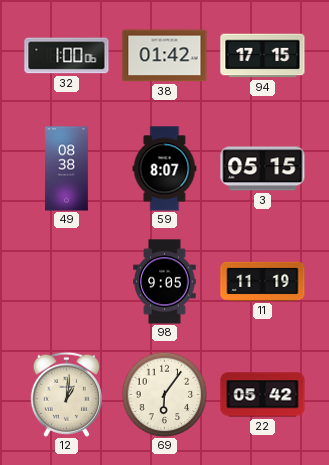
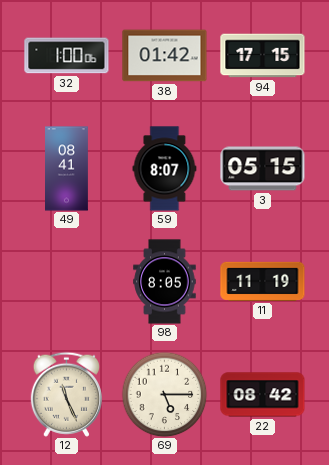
49: 08:38 -> 08:41 (67, 169)
98: 9:05 -> 8:05 (165, 282)
12: 1:01 -> 11:26 (66, 394)
69: 6:06 -> 5:15 (164, 394)
22: 05:42 -> 08:42 (263, 395)
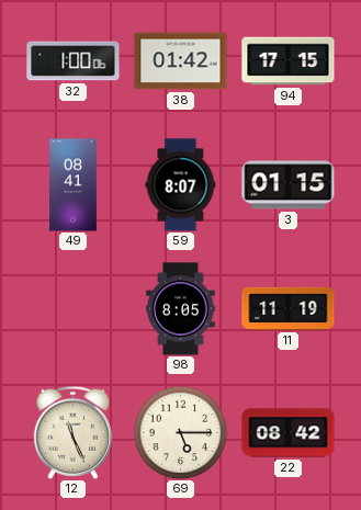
3: 05:15 -> 01:15 (289, 185)
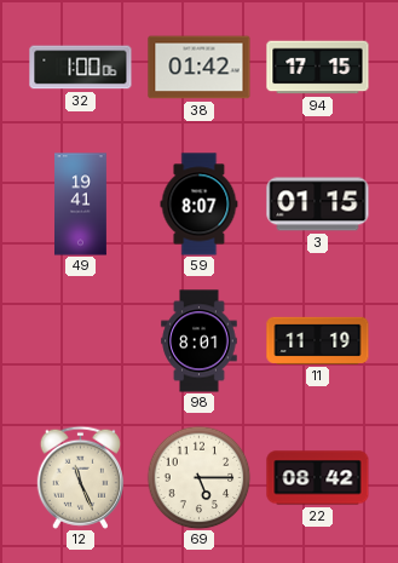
49: 08:41 -> 19:41 (81, 205)
98: 8:05 -> 8:01 (200, 341)
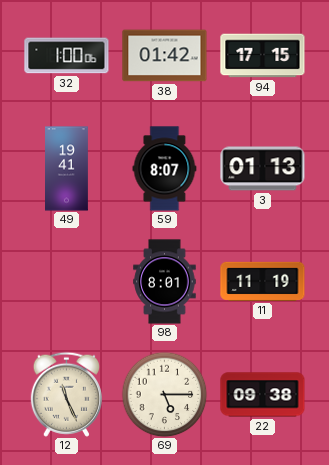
3: 01:15 -> 01:13 (263, 169)
22: 08:42 -> 09:38 (263, 395)
